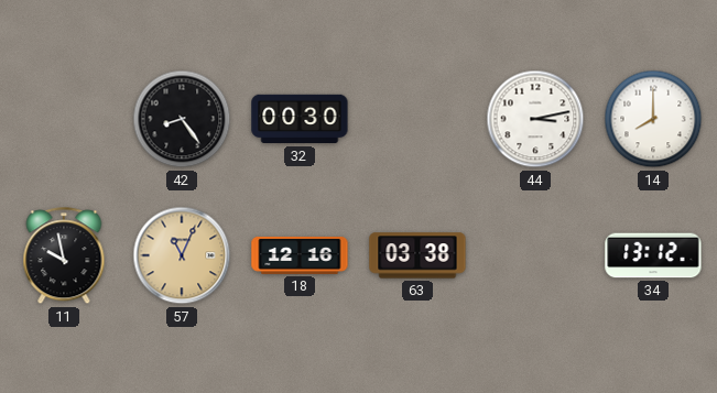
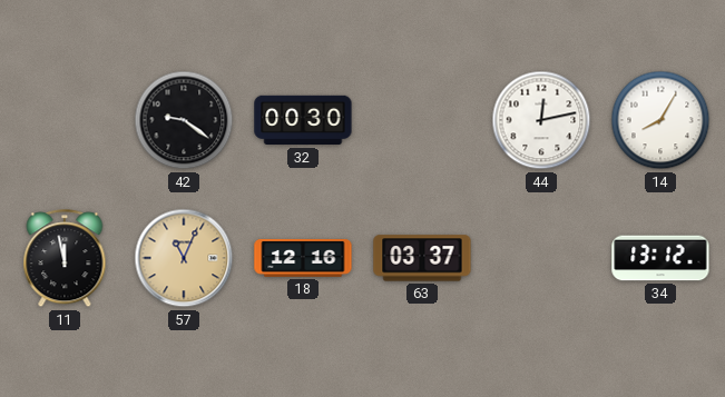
42: 8:24 -> 9:21 (184, 120)
44: 3:13 -> 12:13 (541, 120)
14: 8:00 -> 8:05 (660, 120)
11: 9:58 -> 11:58 (65, 259)
63: 03:38 -> 03:37 (422, 258)
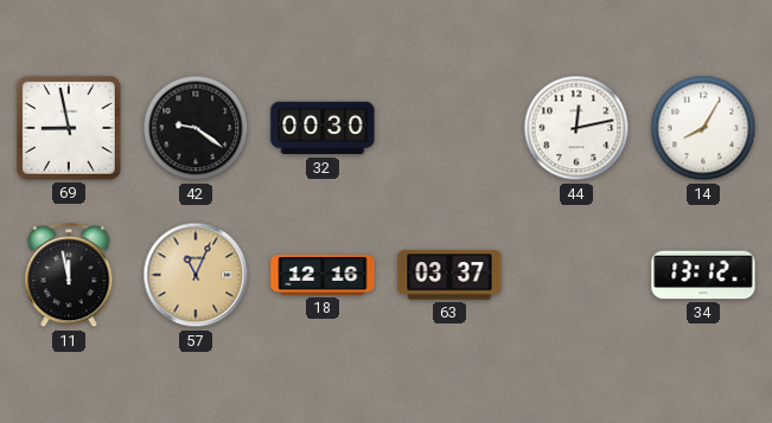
69: none -> 8:58 (69, 128)
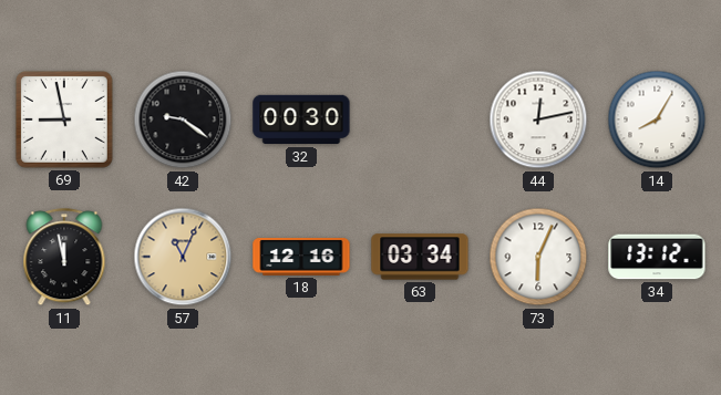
63: 03:37 -> 03:34 (420, 257)
73: none -> 6:04 (538, 257)
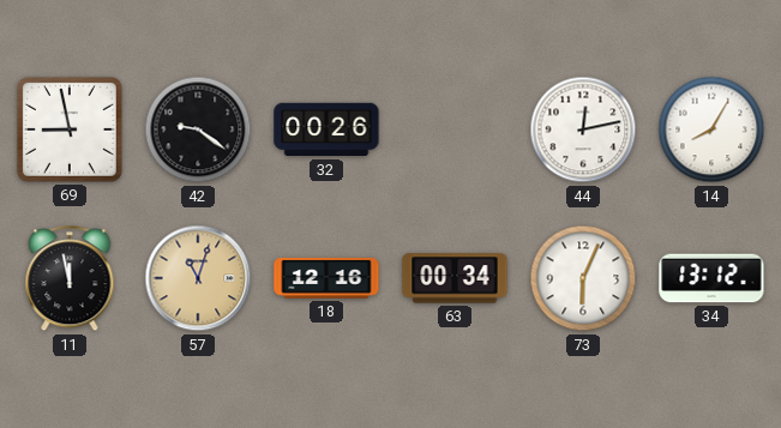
32: 00:30 -> 00:26 (326, 129)
57: 11:04 -> 11:03 (198, 278)
63: 03:34 -> 00:34 (455, 278)
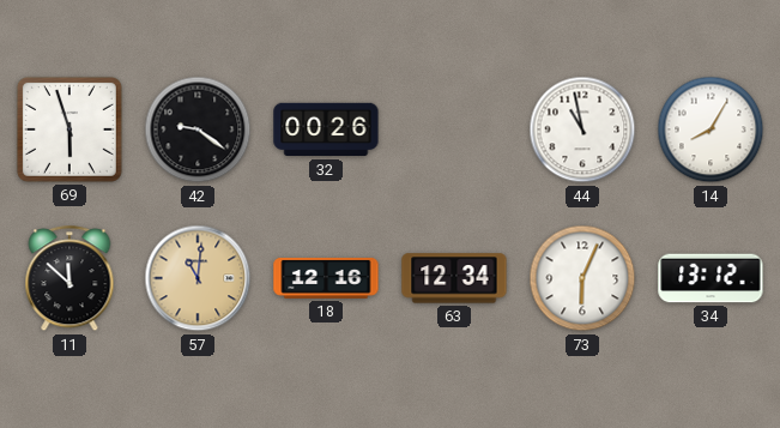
69: 8:58 -> 5:57 (69, 129)
44: 12:13 -> 10:58 (582, 129)
11: 11:58 -> 11:52 (69, 279)
57: 11:03 -> 11:01 (198, 278)
63: 00:34 -> 12:34 (454, 278)
